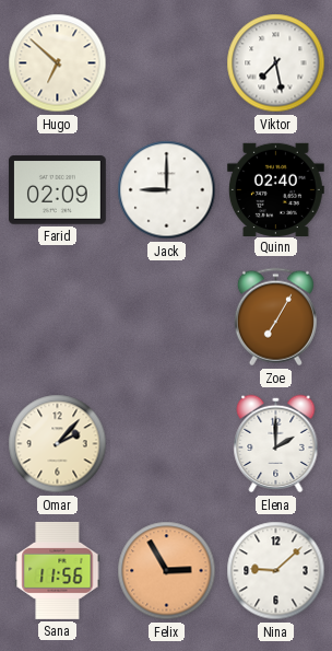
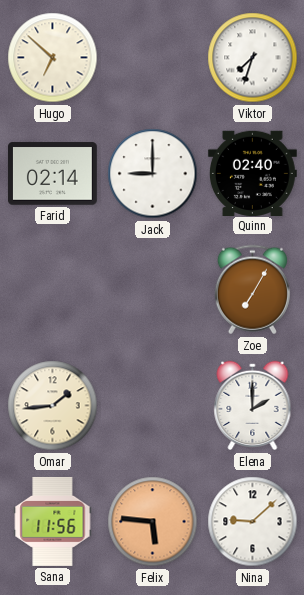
Viktor: 7:28 -> 7:33 (253, 58)
Farid: 02:09 -> 02:14 (52, 174)
Omar: 2:07 -> 1:44 (53, 406)
Felix: 2:55 -> 5:46 (153, 522)
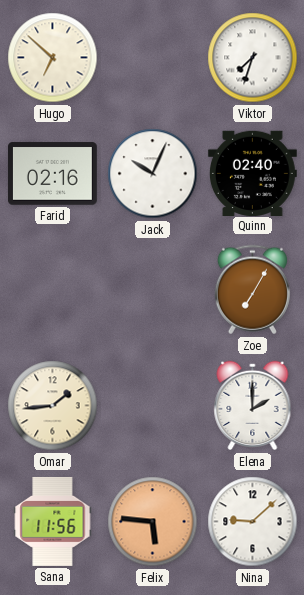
Farid: 02:14 -> 02:16 (52, 174)
Jack: 9:00 -> 10:04 (153, 174)
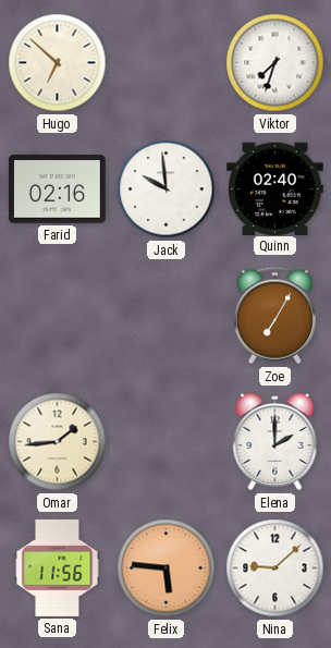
Jack: 10:04 -> 9:59 (167, 189)
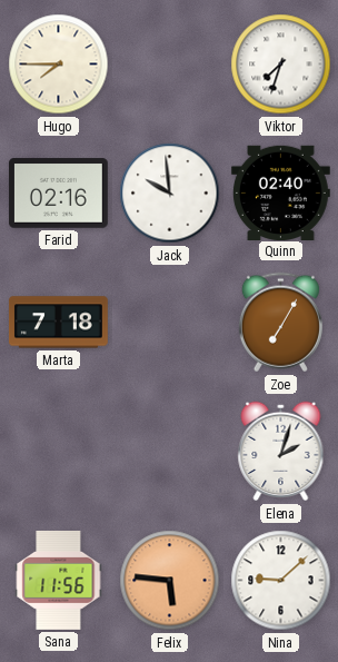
Hugo: 6:52 -> 7:45 (59, 65)
Marta: none -> 7:18 (58, 323)
Omar: 1:44 -> none (58, 442)
Elena: 2:00 -> 2:03 (281, 452)
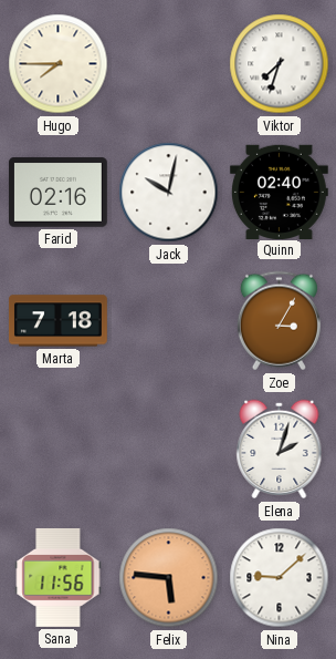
Jack: 9:59 -> 10:02 (169, 193)
Zoe: 7:05 -> 3:05 (279, 321)
